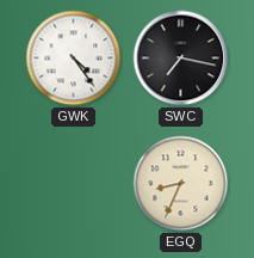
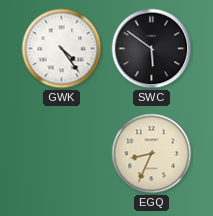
SWC: 7:17 -> 5:51 (152, 49)
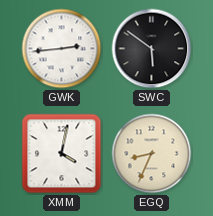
GWK: 4:24 -> 2:44 (62, 49)
XMM: none -> 4:02 (62, 154)
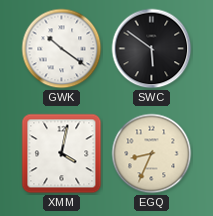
GWK: 2:44 -> 10:21 (62, 49)
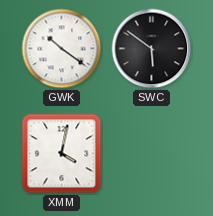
EGQ: 8:34 -> none (152, 154)
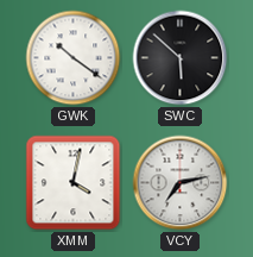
SWC: 5:51 -> 5:52 (181, 58)
VCY: none -> 7:13 (181, 183)
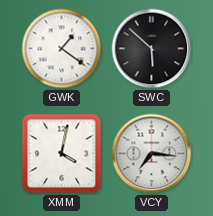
GWK: 10:21 -> 1:21 (62, 49)
VCY: 7:13 -> 7:16 (152, 154)
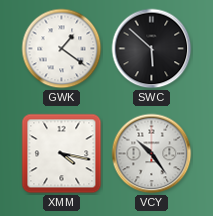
XMM: 4:02 -> 4:17 (62, 154)
VCY: 7:16 -> 10:24 (152, 154)
